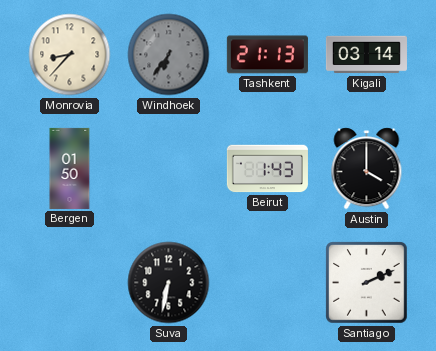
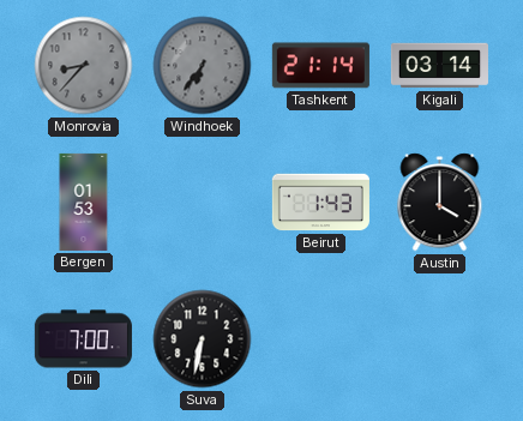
Monrovia dial: cream -> grey (84, 66)
Tashkent: 21:13 -> 21:14 (320, 66)
Bergen: 01:50 -> 01:53 (84, 202)
Dili: none -> 7:00 (83, 339)
Santiago: 2:11 -> none (367, 283)
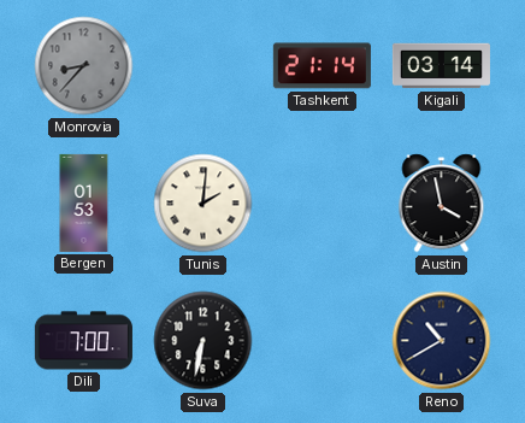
Windhoek: 6:36 -> none (203, 66)
Tunis: none -> 2:01 (203, 204)
Beirut: 1:43 -> none (320, 203)
Austin: 4:00 -> 3:58 (442, 204)
Reno: none -> 10:40 (442, 341)
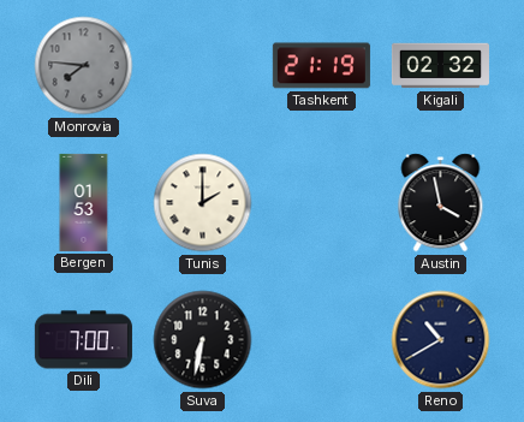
Monrovia: 8:37 -> 7:46 (84, 66)
Tashkent: 21:14 -> 21:19 (321, 66)
Kigali: 03:14 -> 02:32 (440, 66)
Tunis: 2:01 -> 2:00 (203, 203)
